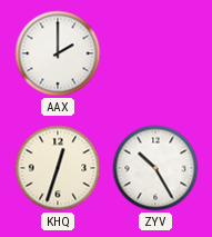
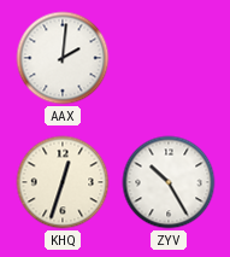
AAX: 2:00 -> 2:01 (63, 58)
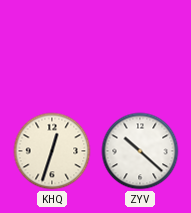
AAX: 2:01 -> none (63, 58)
ZYV: 10:25 -> 10:22 (140, 151)
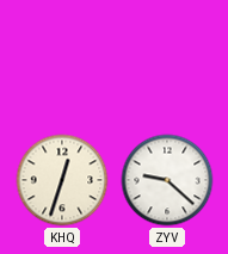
ZYV: 10:22 -> 9:22 (167, 180)
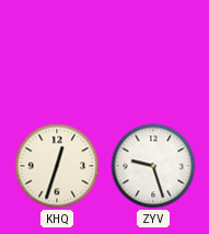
ZYV: 9:22 -> 9:27 (153, 166)
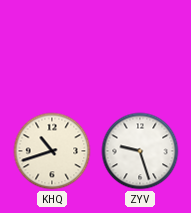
KHQ: 12:33 -> 10:42 (52, 151)
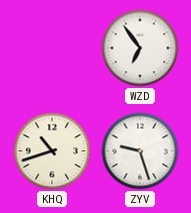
WZD: none -> 6:54 (140, 48)
